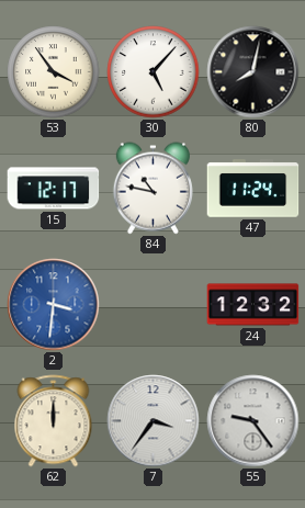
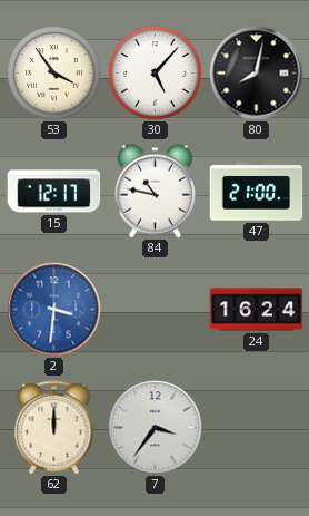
47: 11:24 -> 21:00 (257, 192)
24: 12:32 -> 16:24 (257, 310)
55: 9:24 -> none (253, 421)
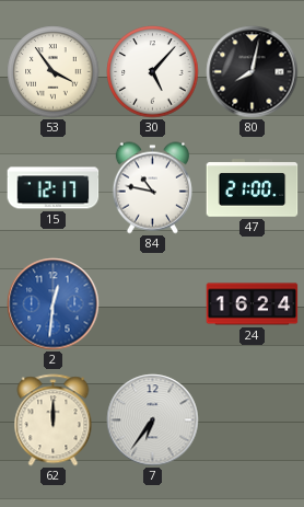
2: 3:31 -> 12:31 (54, 304)
7: 3:36 -> 6:36 (153, 420)
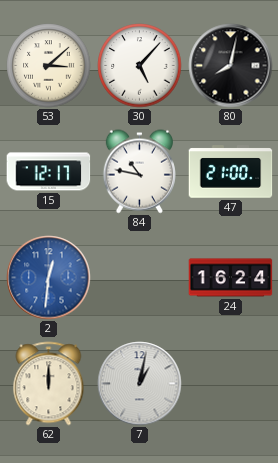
53: 3:54 -> 3:08 (49, 66)
7: 6:36 -> 1:02 (140, 384)
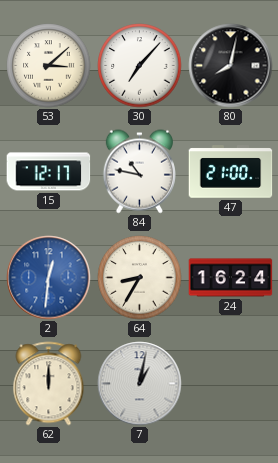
30: 5:07 -> 7:07 (140, 66)
64: none -> 8:35 (140, 278)
